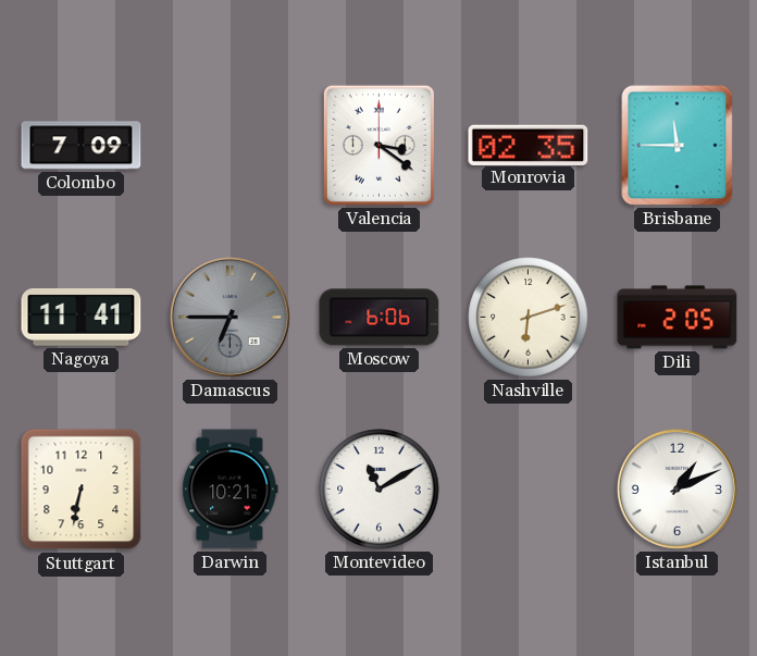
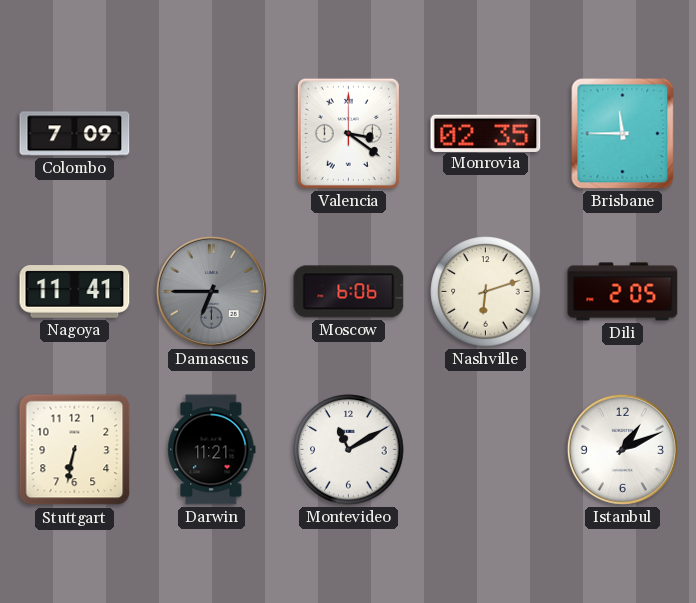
Darwin: 10:21 -> 11:21 (212, 450)
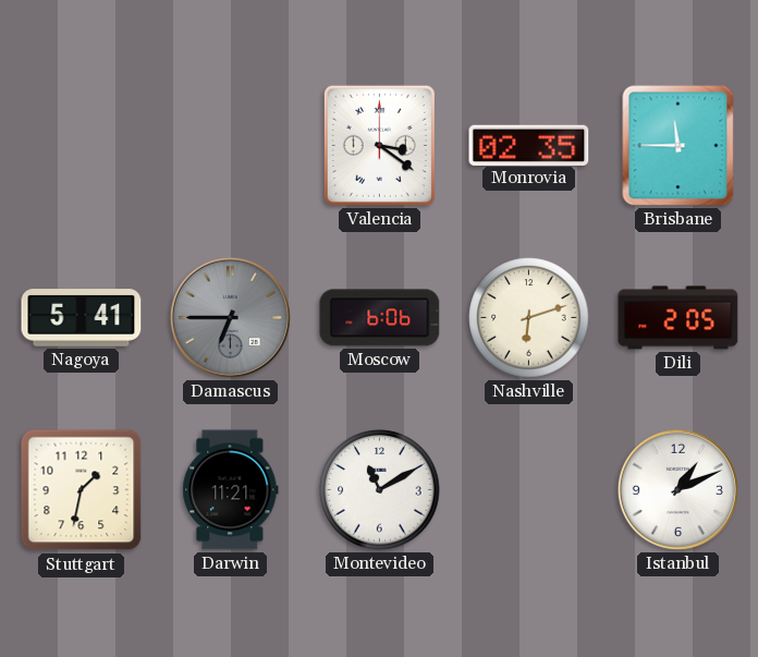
Colombo: 7:09 -> none (75, 134)
Nagoya: 11:41 -> 5:41 (82, 318)
Stuttgart: 6:32 -> 1:32 (82, 490)
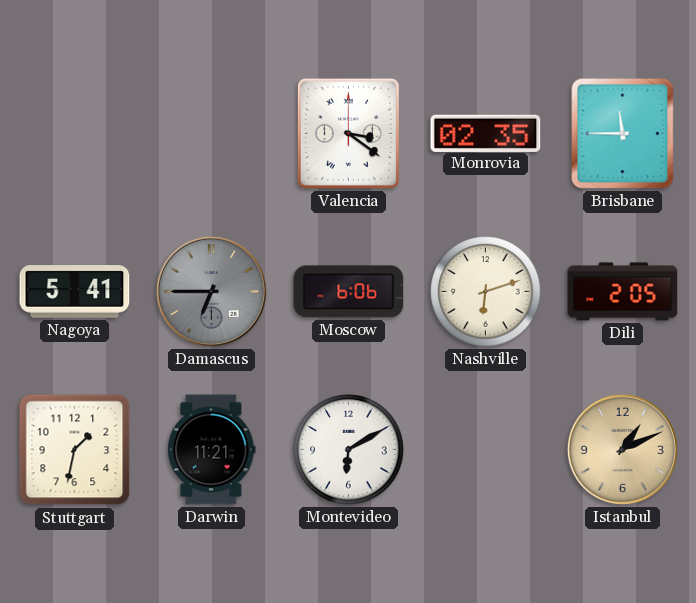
Montevideo: 11:10 -> 6:10 (349, 450)
Istanbul dial: white -> champagne (622, 449)
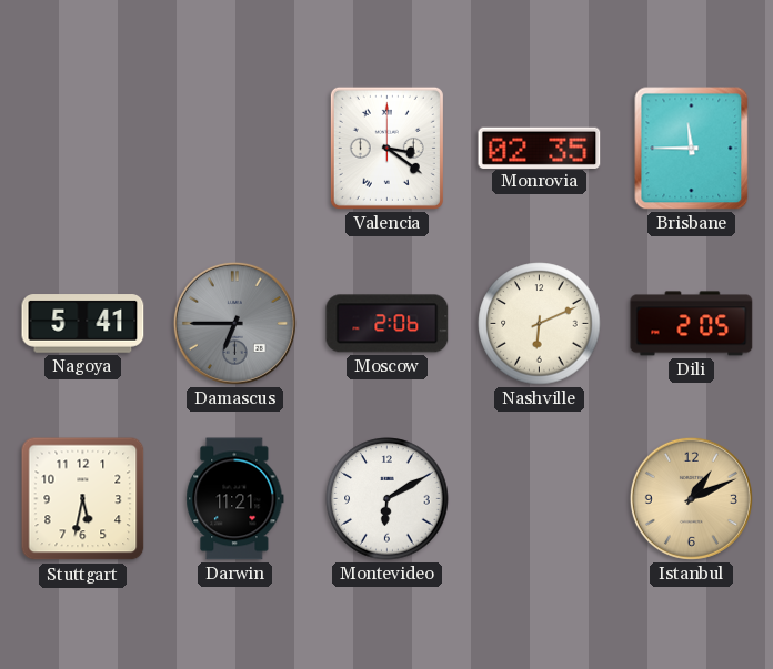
Moscow: 6:06 -> 2:06 (388, 324)
Nashville: 6:12 -> 6:11 (540, 324)
Stuttgart: 1:32 -> 5:32 (83, 499)
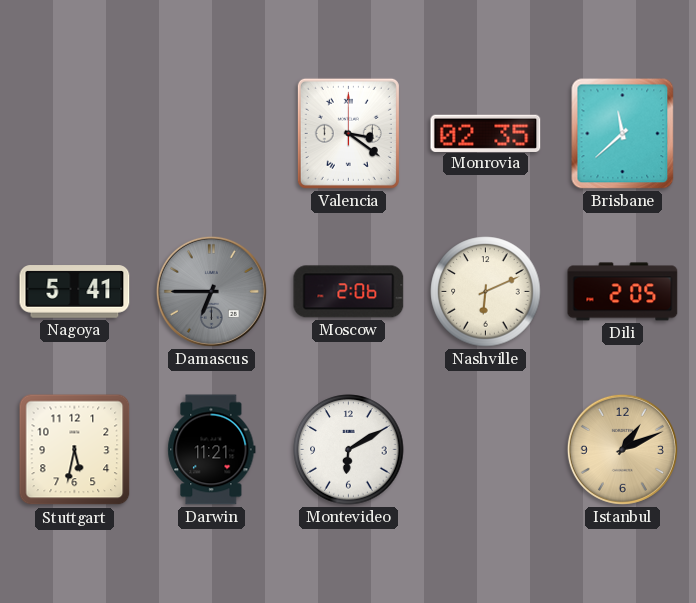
Brisbane: 11:45 -> 11:38 (623, 134)
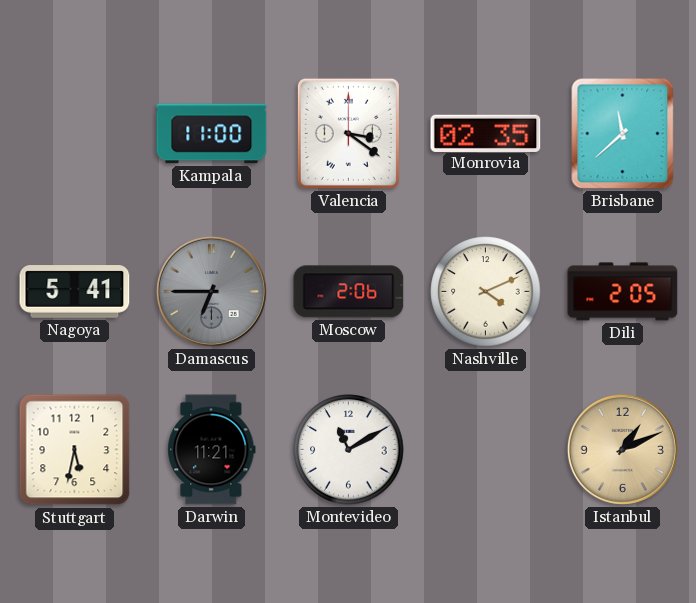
Kampala: none -> 11:00 (212, 134)
Nashville: 6:11 -> 4:11 (486, 292)
Montevideo: 6:10 -> 11:10 (349, 450)
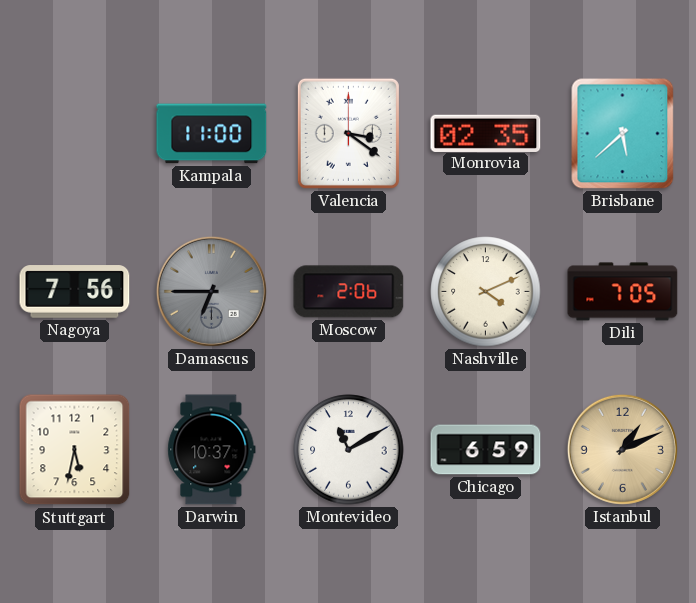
Brisbane: 11:38 -> 5:38 (623, 134)
Nagoya: 5:41 -> 7:56 (75, 292)
Dili: 2:05 -> 7:05 (623, 292)
Darwin: 11:21 -> 10:37 (212, 450)
Chicago: none -> 6:59 (486, 450)
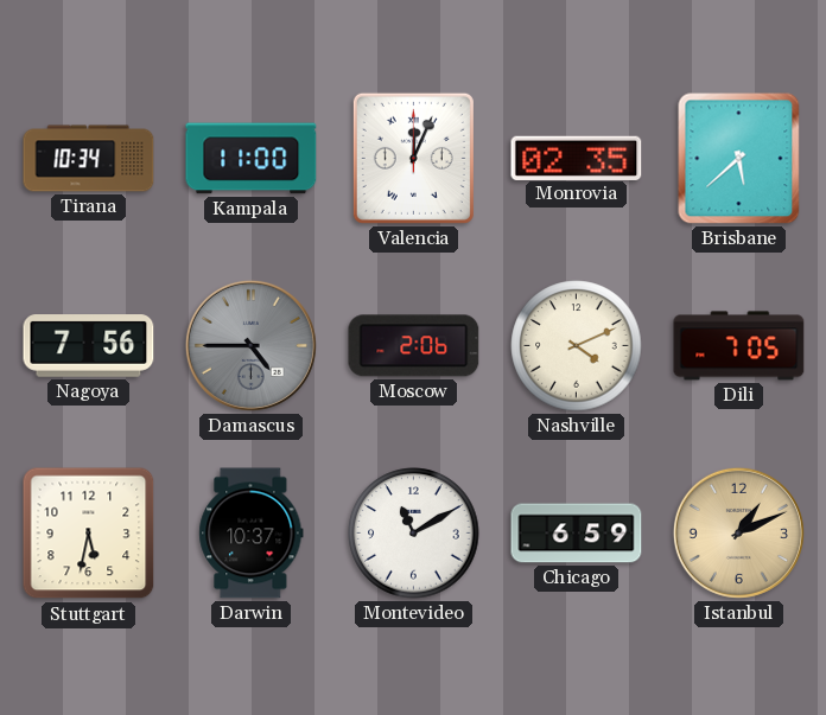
Tirana: none -> 10:34 (89, 159)
Valencia: 3:21 -> 12:04 (413, 158)
Damascus: 6:45 -> 4:45 (250, 345)
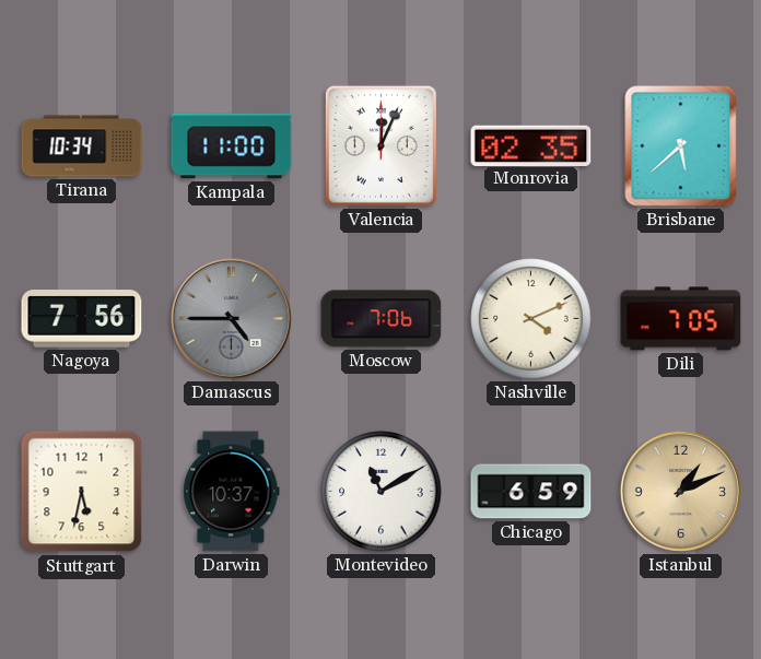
Moscow: 2:06 -> 7:06 (382, 319)
